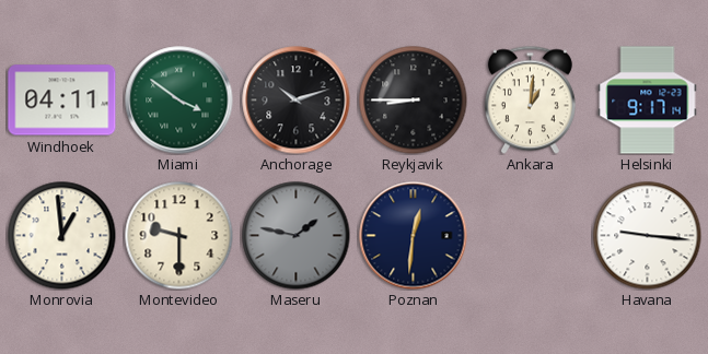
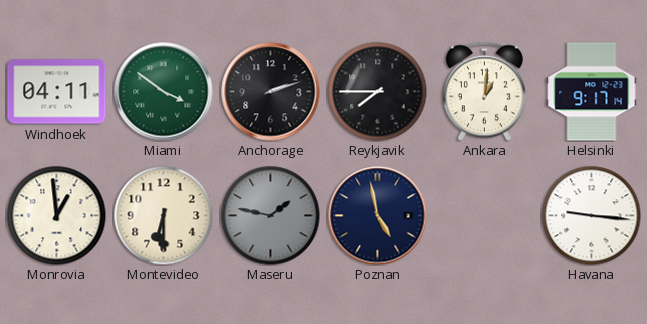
Anchorage: 10:12 -> 2:12 (271, 92)
Reykjavik: 8:45 -> 7:45 (378, 92)
Montevideo: 9:30 -> 6:30 (164, 216)
Poznan: 12:31 -> 4:58 (378, 216)
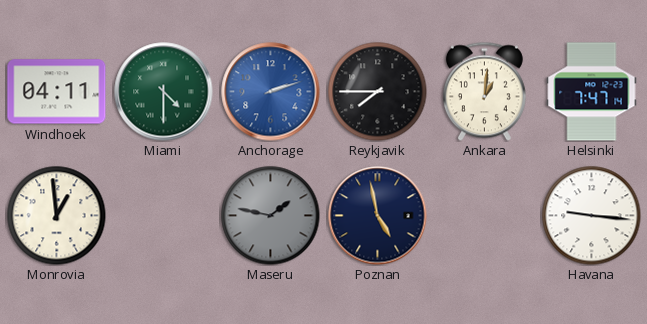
Miami: 3:51 -> 4:30 (164, 92)
Anchorage dial: black -> blue (271, 92)
Helsinki: 9:17 -> 7:47 (592, 92)
Montevideo: 6:30 -> none (164, 216)
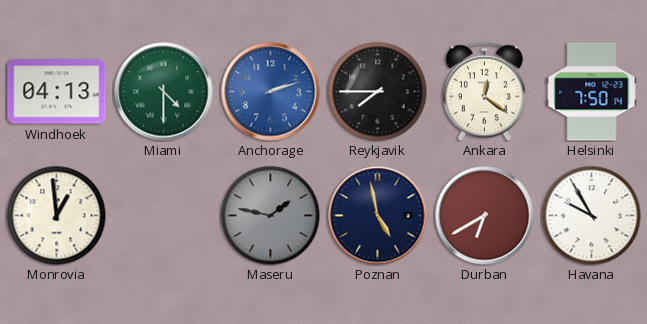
Windhoek: 04:11 -> 04:13 (57, 92)
Ankara: 1:01 -> 12:21 (484, 91)
Helsinki: 7:47 -> 7:50 (592, 92)
Durban: none -> 6:40 (485, 216)
Havana: 9:16 -> 9:55 (592, 216)
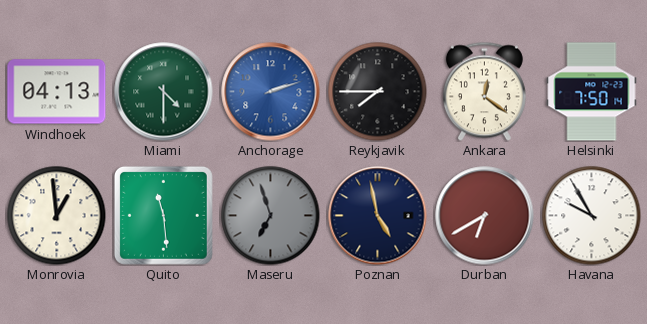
Quito: none -> 11:29 (163, 215)
Maseru: 1:47 -> 6:57 (271, 216)
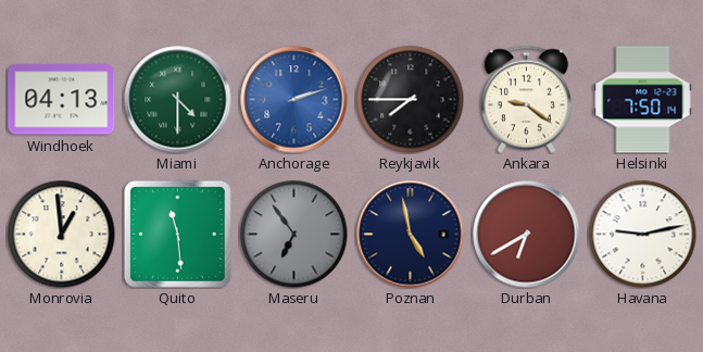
Ankara: 12:21 -> 9:21 (526, 99)
Maseru: 6:57 -> 6:54 (294, 235)
Havana: 9:55 -> 9:13 (643, 235)
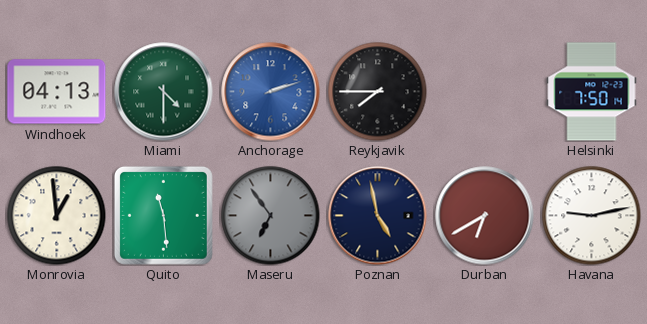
Ankara: 9:21 -> none (526, 99)
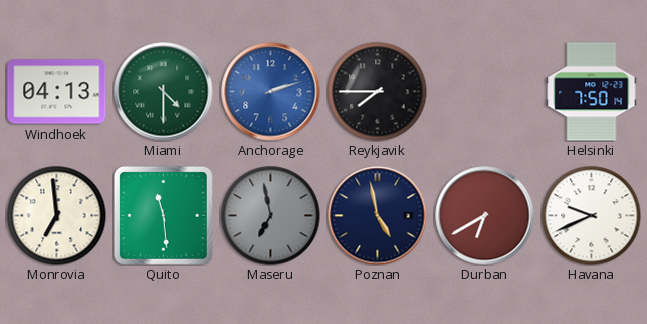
Monrovia: 12:59 -> 6:59 (57, 216)
Maseru: 6:54 -> 6:58 (271, 216)
Havana: 9:13 -> 9:41 (592, 216)
